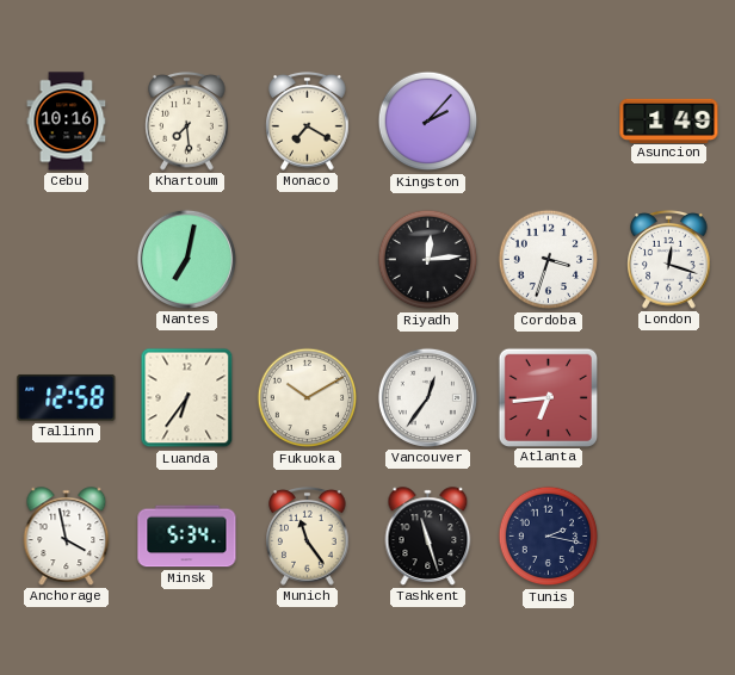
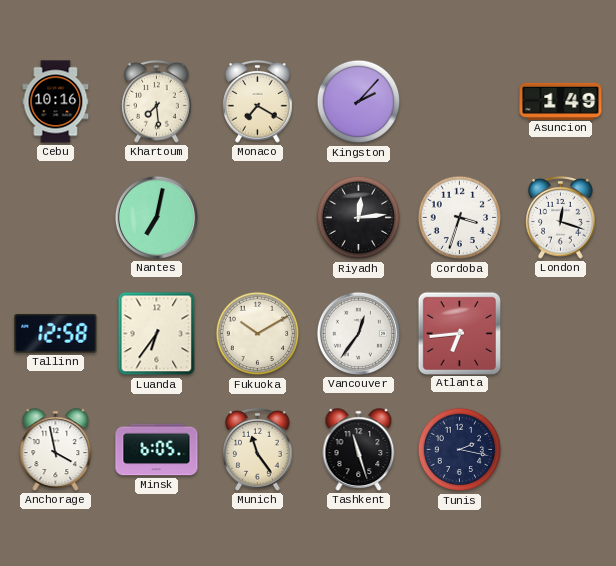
Minsk: 5:34 -> 6:05 (157, 450)
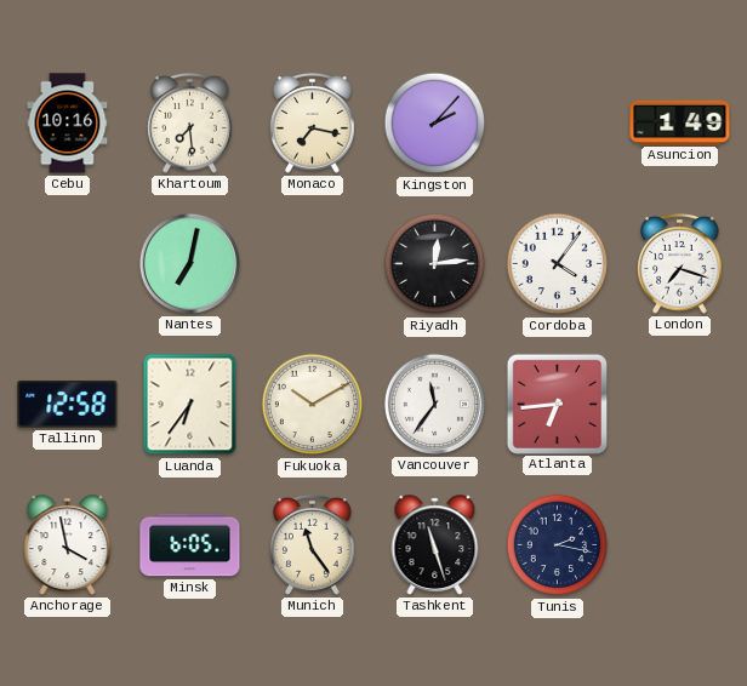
Monaco: 7:20 -> 7:17 (313, 124)
Cordoba: 3:33 -> 4:06 (558, 264)
London: 12:18 -> 7:18 (680, 264)
Vancouver: 12:36 -> 11:36 (434, 404)
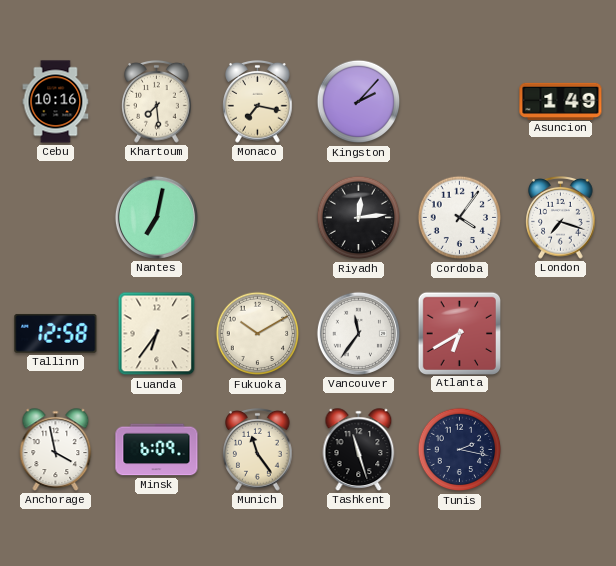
Atlanta: 6:44 -> 6:40 (459, 333)
Minsk: 6:05 -> 6:09 (157, 450)
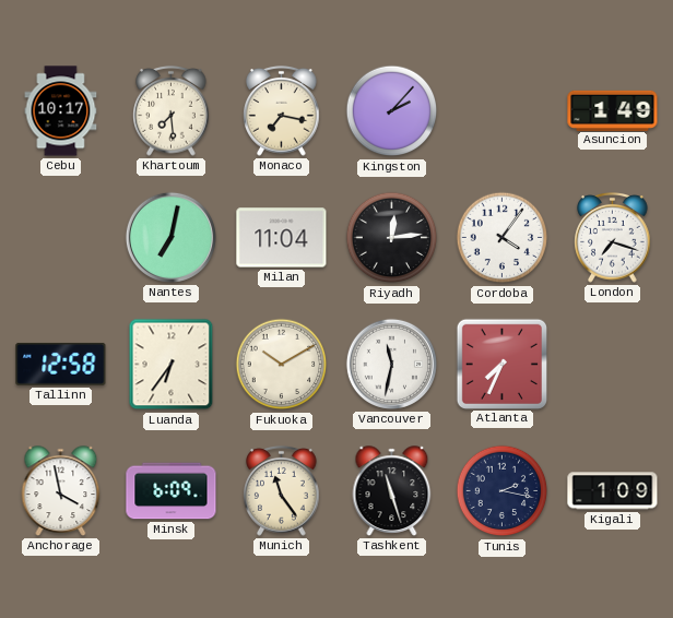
Cebu: 10:16 -> 10:17 (61, 111)
Milan: none -> 11:04 (282, 238)
Vancouver: 11:36 -> 11:32 (391, 364)
Atlanta: 6:40 -> 7:34 (501, 364)
Kigali: none -> 1:09 (613, 491)
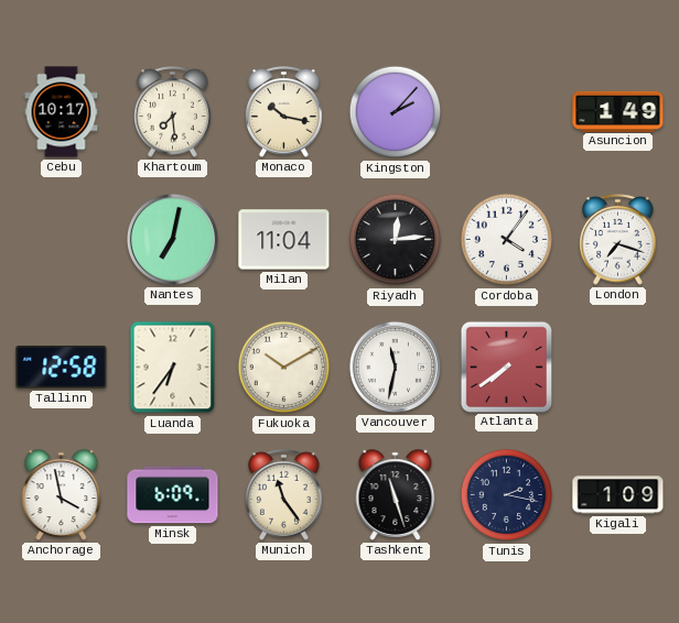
Monaco: 7:17 -> 10:17 (284, 112)
Atlanta: 7:34 -> 7:39 (506, 367)
